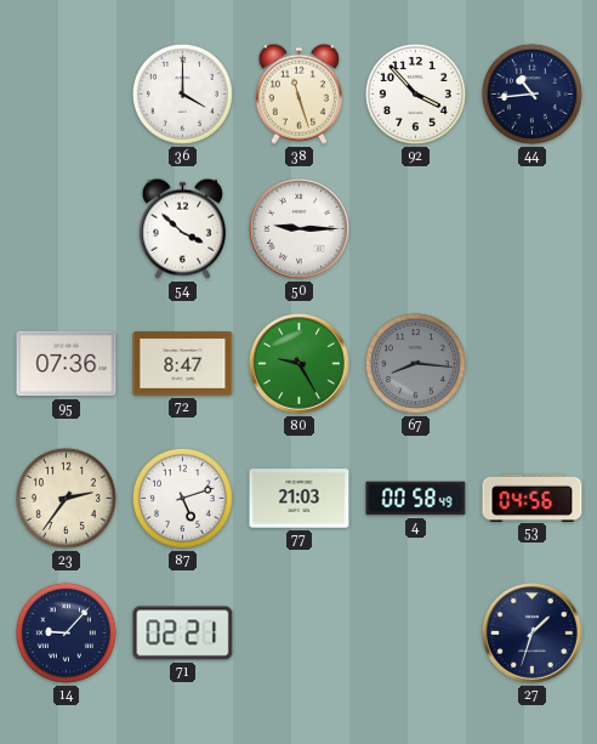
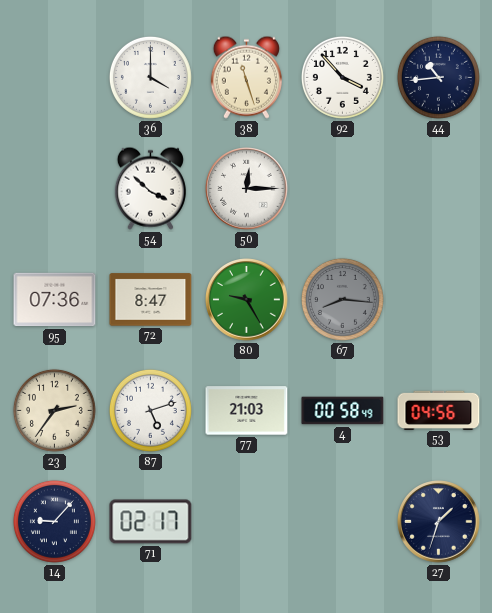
50: 9:15 -> 12:15 (247, 189)
71: 02:21 -> 02:17 (151, 522)
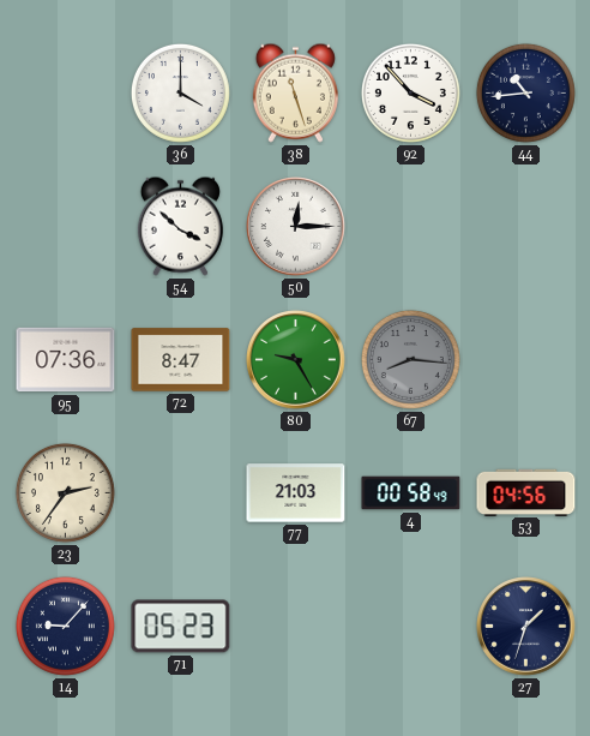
87: 5:12 -> none (150, 410)
71: 02:17 -> 05:23 (181, 627)
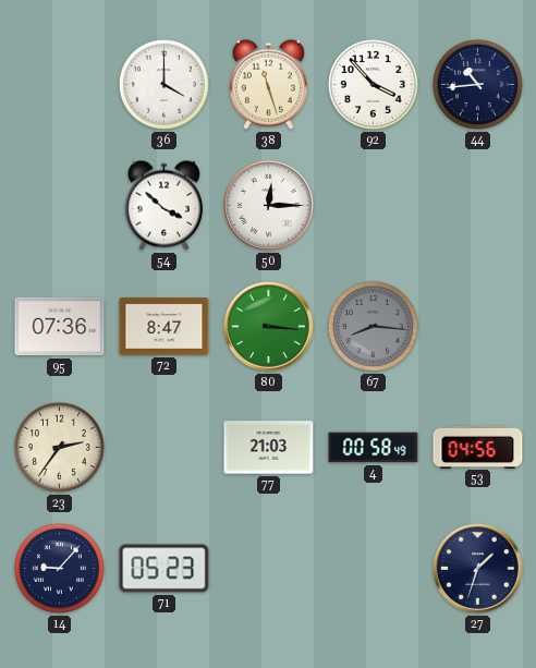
80: 9:25 -> 3:16 (269, 327)
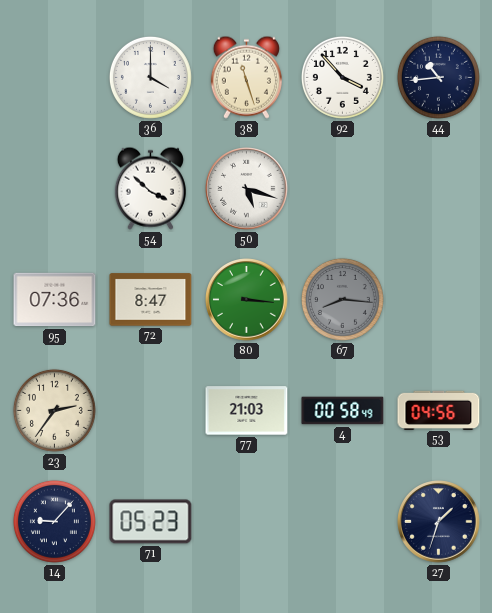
50: 12:15 -> 5:18 (247, 189)
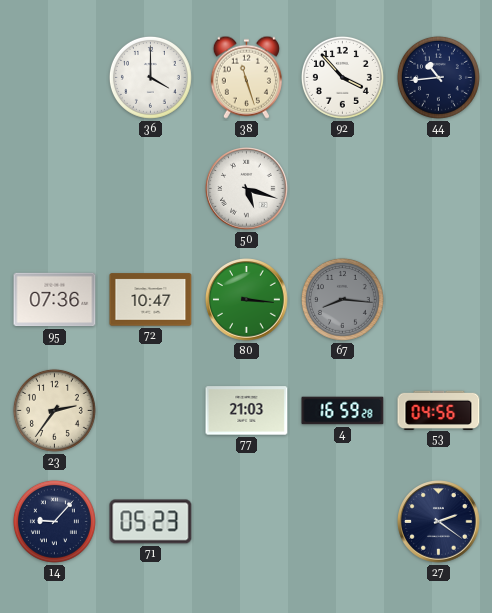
54: 3:52 -> none (150, 188)
72: 8:47 -> 10:47 (151, 300)
4: 00:58 -> 16:59 (343, 411)
27: 1:33 -> 2:21 (439, 522)
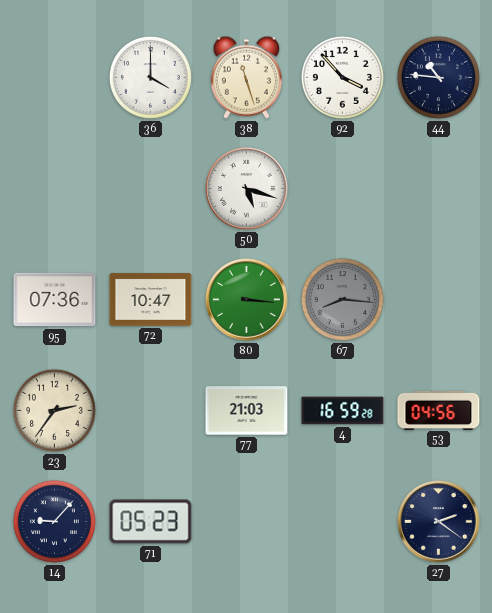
44: 10:44 -> 10:46 (438, 77)
